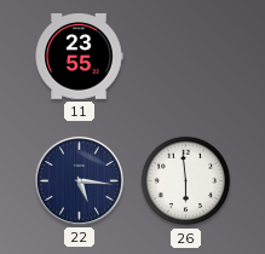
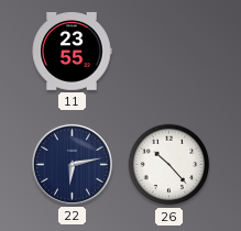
22: 5:16 -> 6:13 (72, 164)
26: 5:59 -> 10:23 (169, 165)
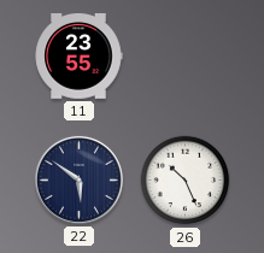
22: 6:13 -> 5:51 (78, 180)
26: 10:23 -> 10:26 (186, 181)
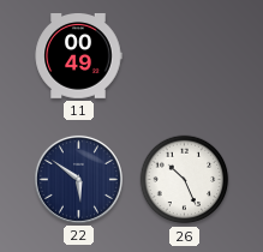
11: 23:55 -> 00:49 (78, 56)
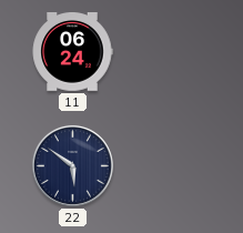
11: 00:49 -> 06:24 (72, 52)
26: 10:26 -> none (185, 180)
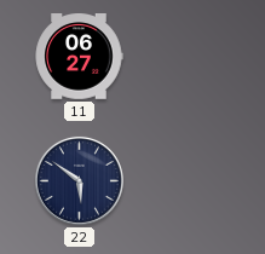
11: 06:24 -> 06:27 (79, 57)
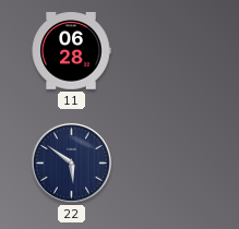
11: 06:27 -> 06:28 (71, 51)
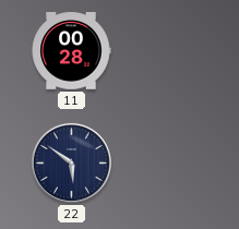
11: 06:28 -> 00:28 (71, 51)
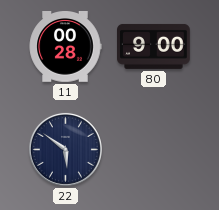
80: none -> 9:00 (154, 46)
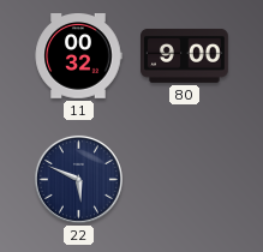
11: 00:28 -> 00:32 (78, 56)
22: 5:51 -> 5:49 (78, 179)
